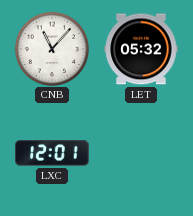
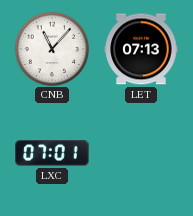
LET: 05:32 -> 07:13 (141, 49)
LXC: 12:01 -> 07:01 (52, 153)
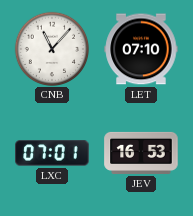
LET: 07:13 -> 07:10 (141, 49)
JEV: none -> 16:53 (141, 153)
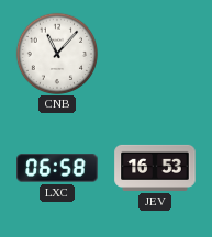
LET: 07:10 -> none (141, 49)
LXC: 07:01 -> 06:58 (57, 168)
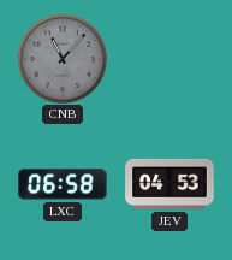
CNB dial: white -> grey (63, 58)
JEV: 16:53 -> 04:53 (169, 184)
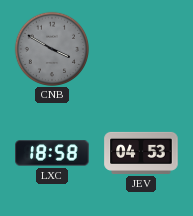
CNB: 11:07 -> 3:50 (52, 48)
LXC: 06:58 -> 18:58 (52, 153)
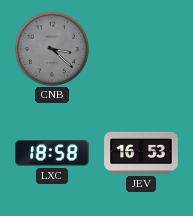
CNB: 3:50 -> 3:22 (52, 48)
JEV: 04:53 -> 16:53 (141, 153)
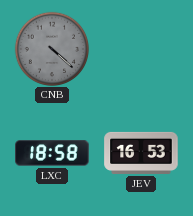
CNB: 3:22 -> 4:22 (52, 48)
